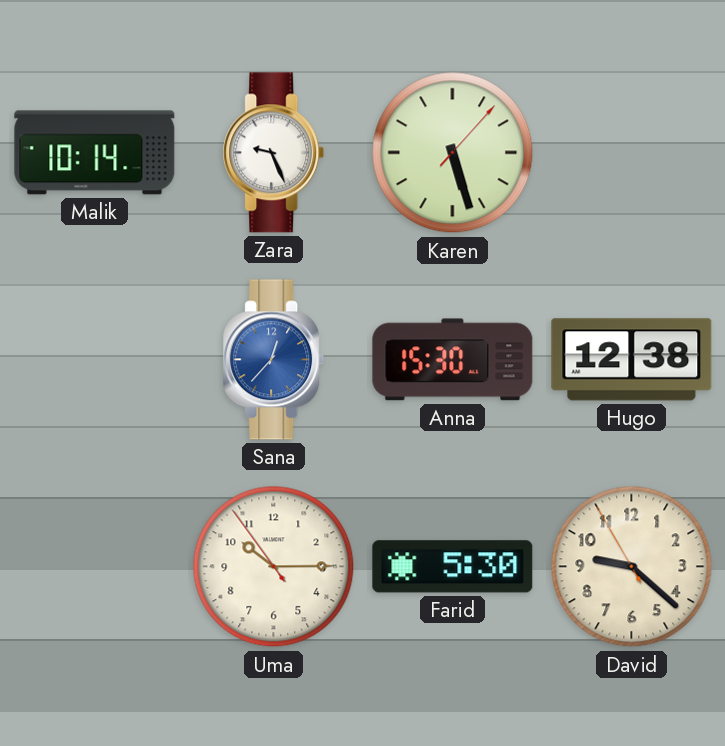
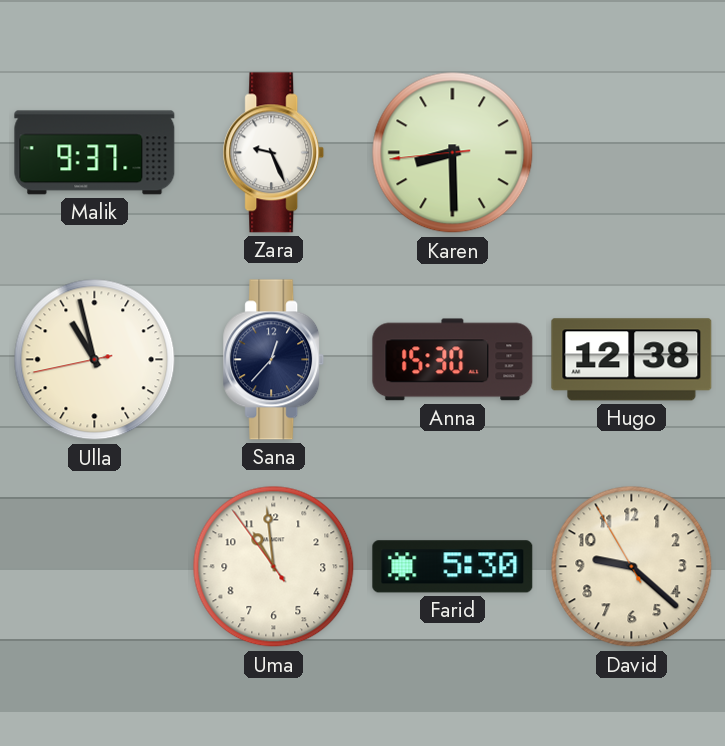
Malik: 10:14 -> 9:37 (95, 153)
Karen: 5:27 -> 8:29 (453, 153)
Ulla: none -> 10:57 (95, 360)
Sana dial: blue -> navy (274, 360)
Uma: 10:14 -> 10:58 (274, 567)
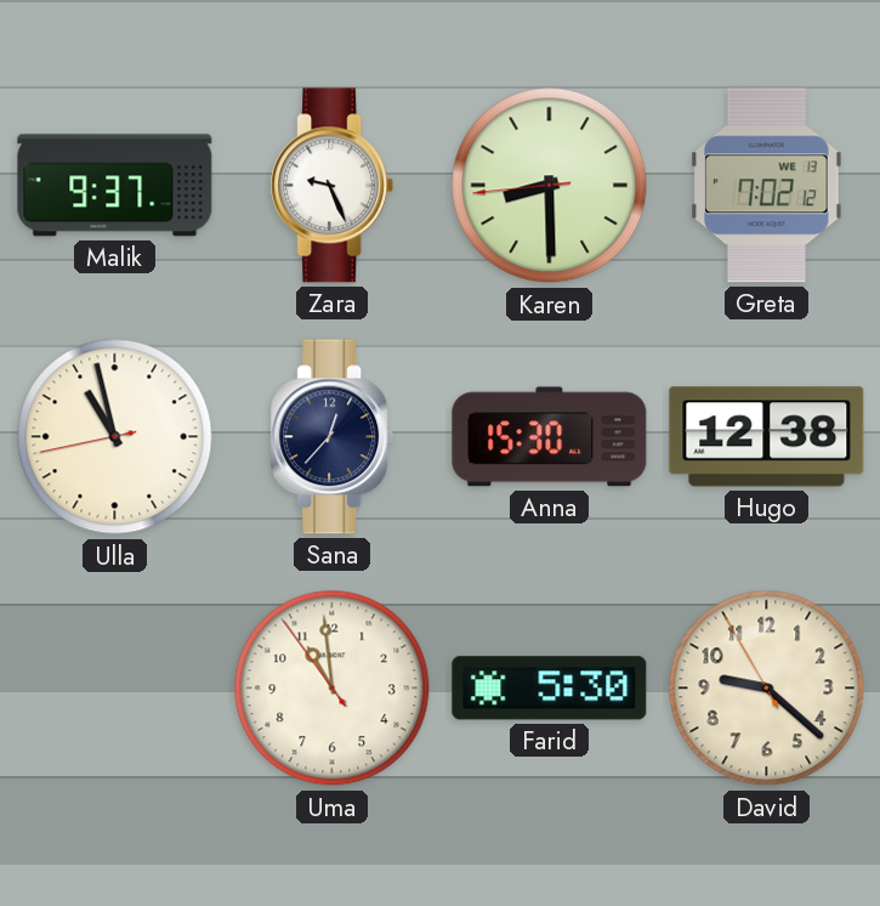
Greta: none -> 7:02 (767, 186)
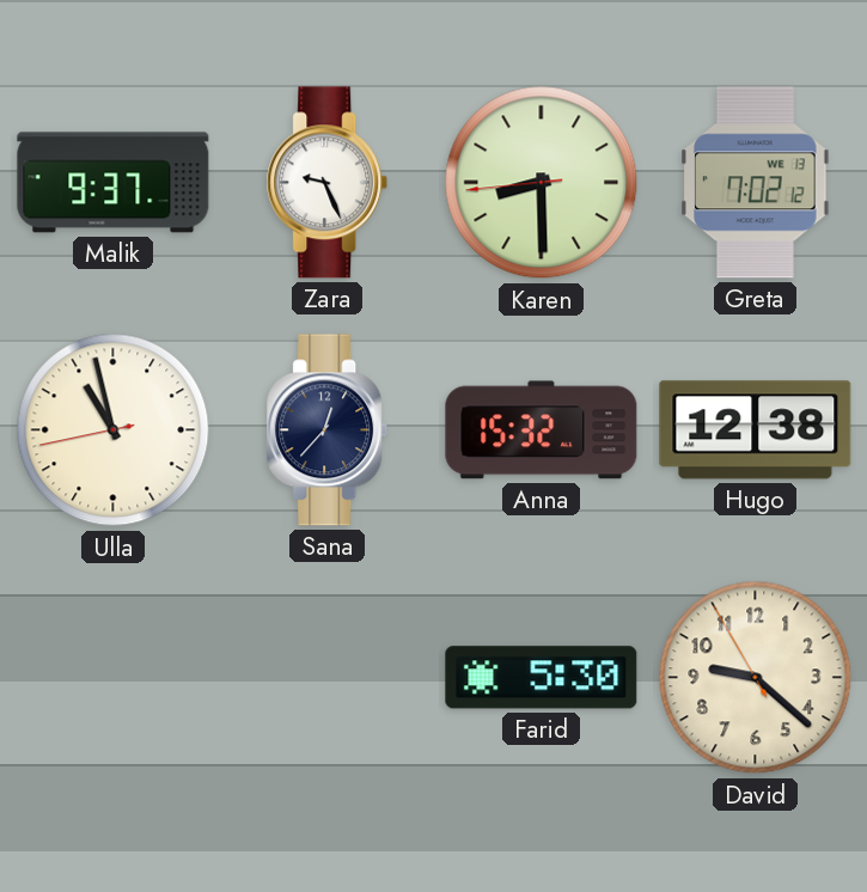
Anna: 15:30 -> 15:32 (542, 430)
Uma: 10:58 -> none (333, 689)
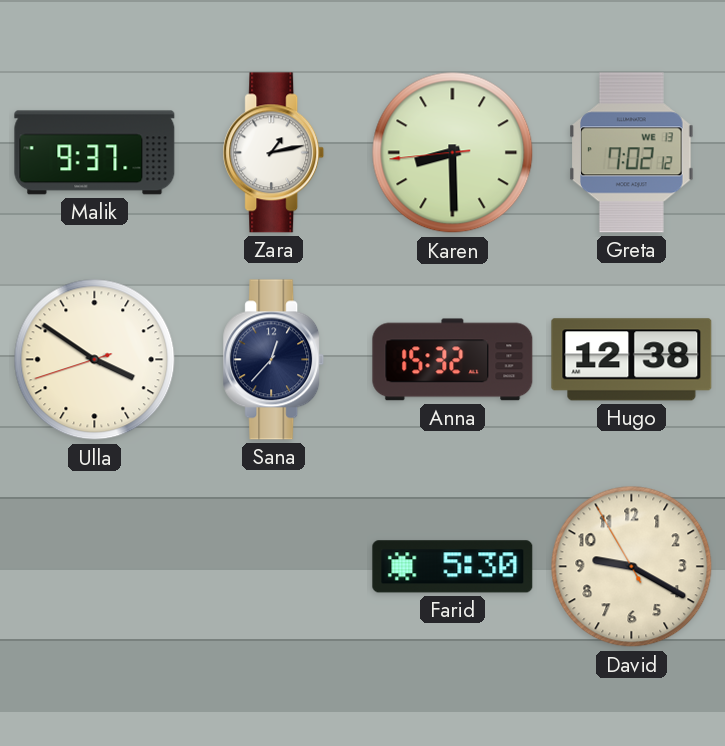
Zara: 9:26 -> 1:13 (274, 153)
Ulla: 10:57 -> 3:50 (95, 360)
David: 9:21 -> 9:19 (632, 567)
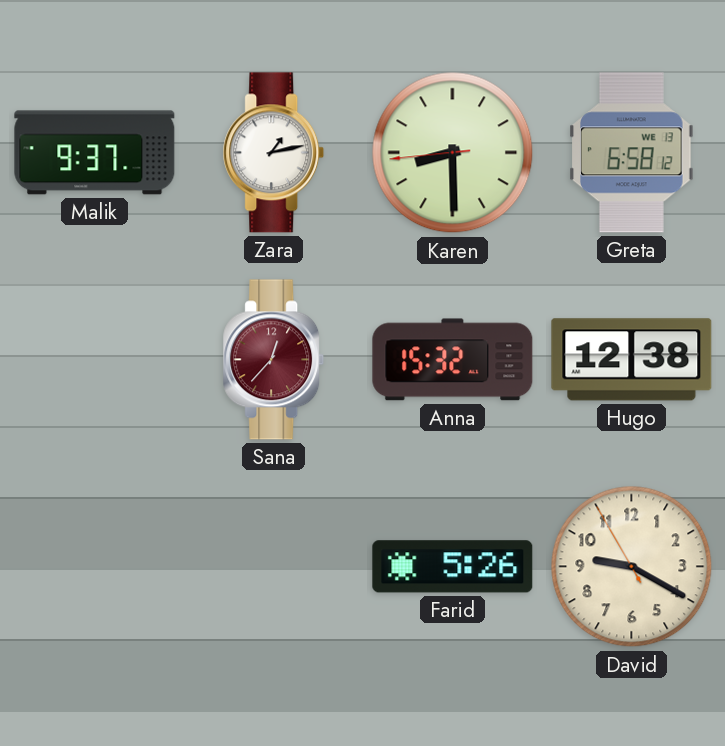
Greta: 7:02 -> 6:58 (632, 153)
Ulla: 3:50 -> none (95, 360)
Sana dial: navy -> burgundy (274, 360)
Farid: 5:30 -> 5:26 (453, 567)
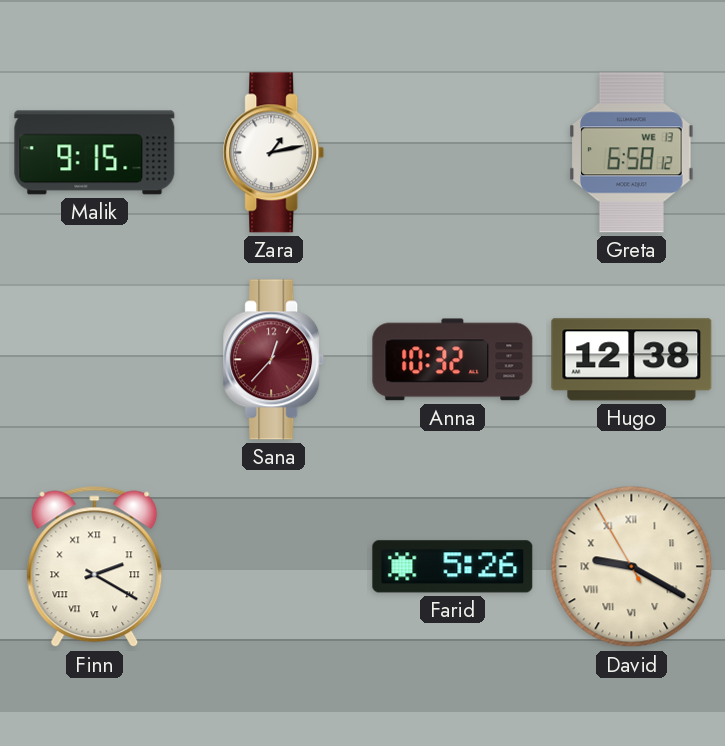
Malik: 9:37 -> 9:15 (95, 153)
Karen: 8:29 -> none (453, 153)
Anna: 15:32 -> 10:32 (453, 360)
Finn: none -> 2:20 (95, 567)
David numerals: Arabic -> Roman (632, 567)
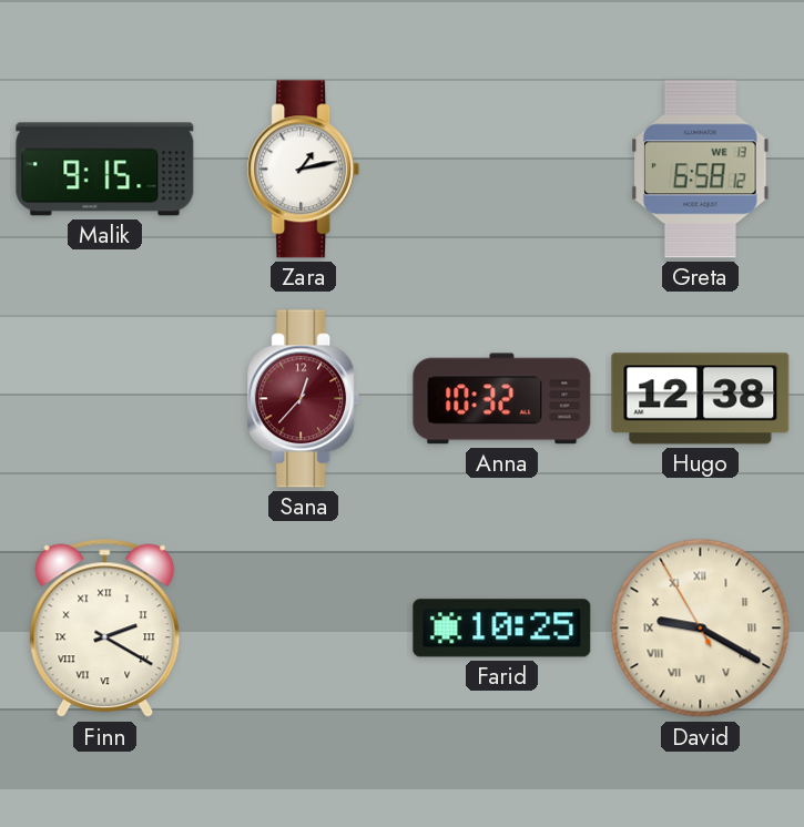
Farid: 5:26 -> 10:25 (502, 629)
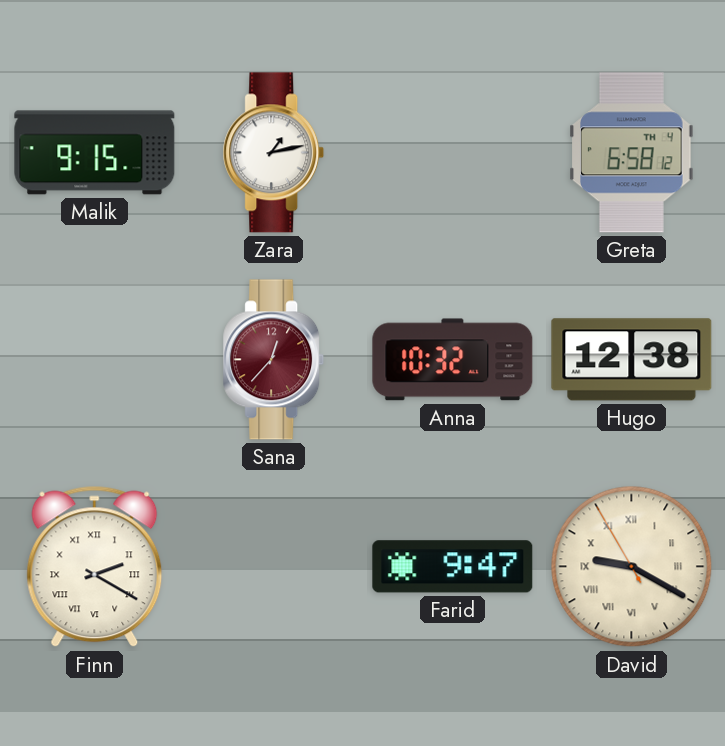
Greta date: WE 13 -> TH 4 (632, 153)
Farid: 10:25 -> 9:47 (453, 567)
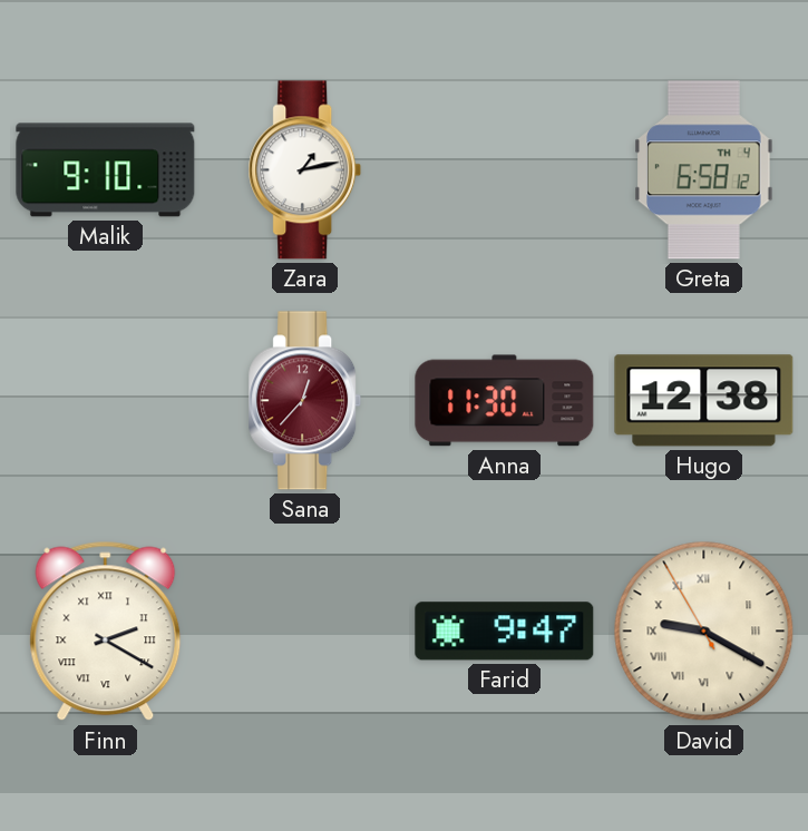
Malik: 9:15 -> 9:10 (106, 170)
Anna: 10:32 -> 11:30 (505, 401)
